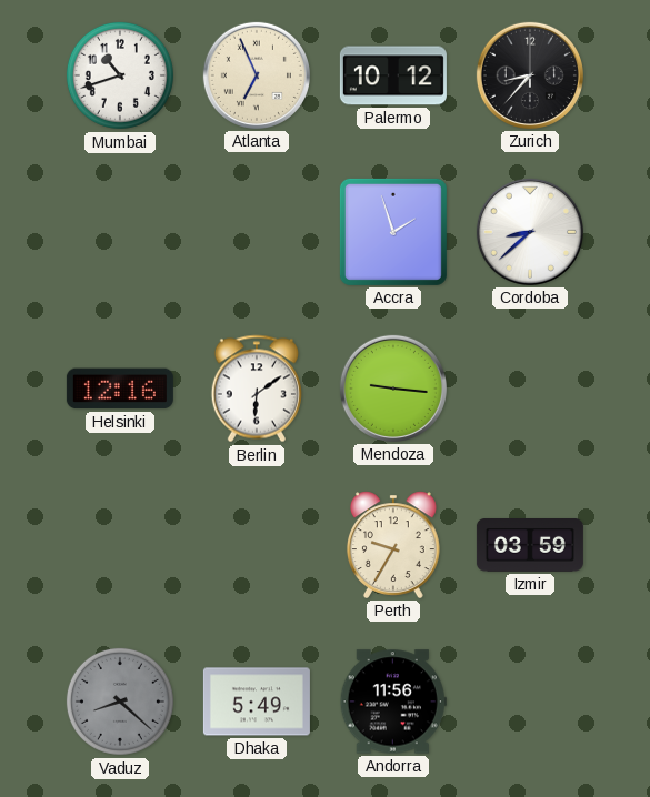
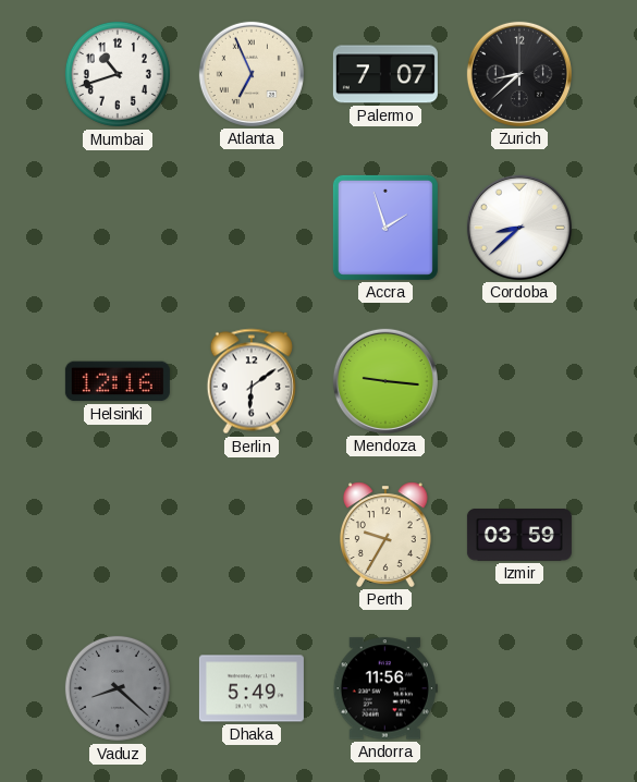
Palermo: 10:12 -> 7:07 (385, 74)
Zurich: 8:37 -> 8:38 (519, 74)
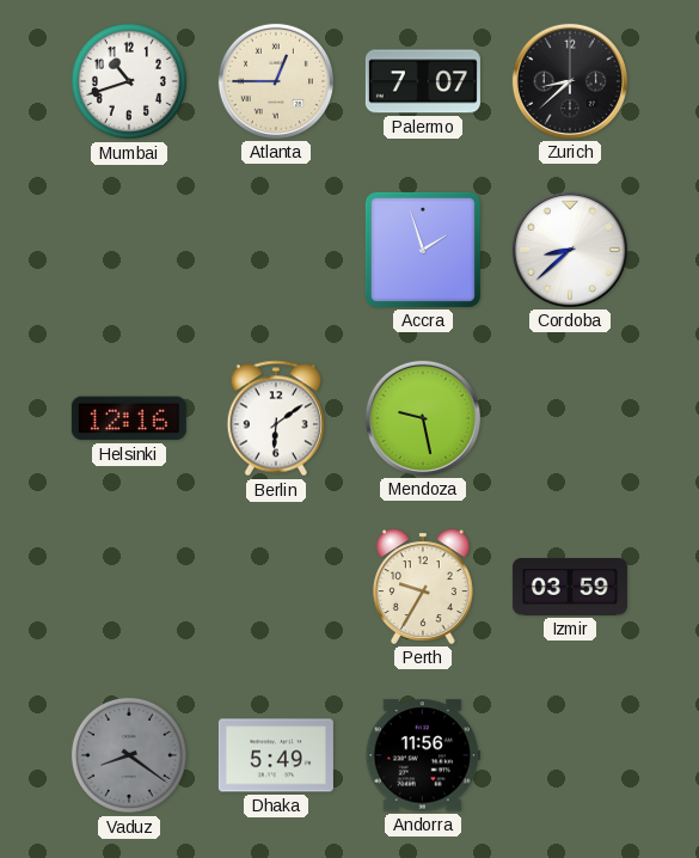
Atlanta: 6:56 -> 12:45 (276, 81)
Mendoza: 9:16 -> 9:28 (423, 418)
Vaduz: 8:22 -> 8:21 (129, 755)
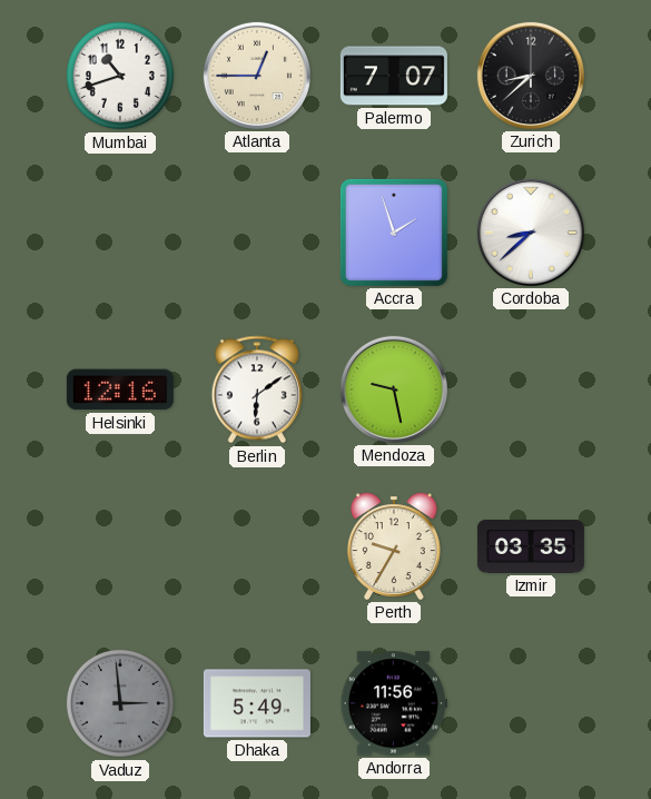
Izmir: 03:59 -> 03:35 (531, 548)
Vaduz: 8:21 -> 2:59 (120, 703)
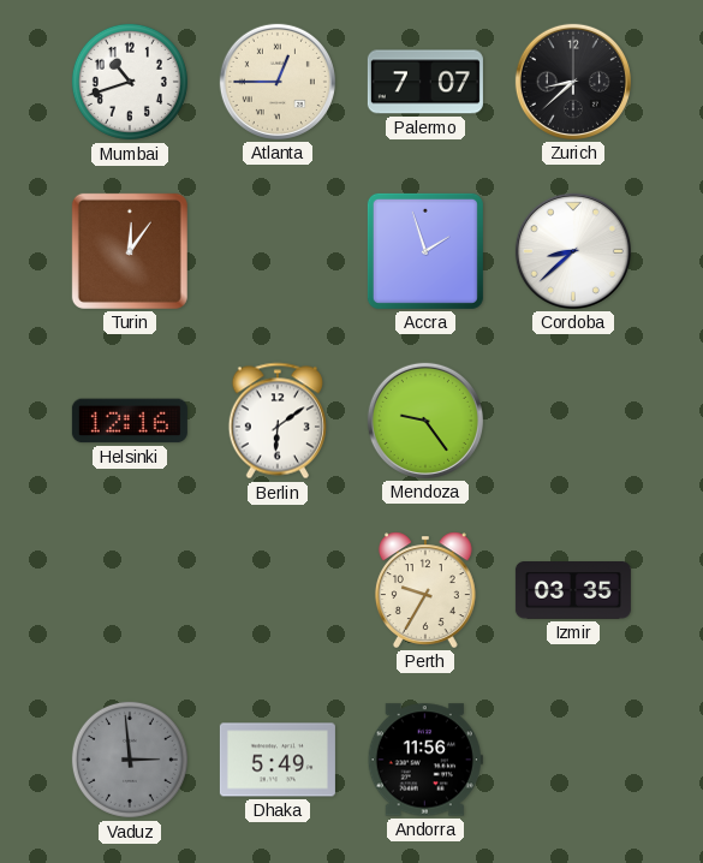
Turin: none -> 12:06 (130, 251)
Mendoza: 9:28 -> 9:24 (425, 421)
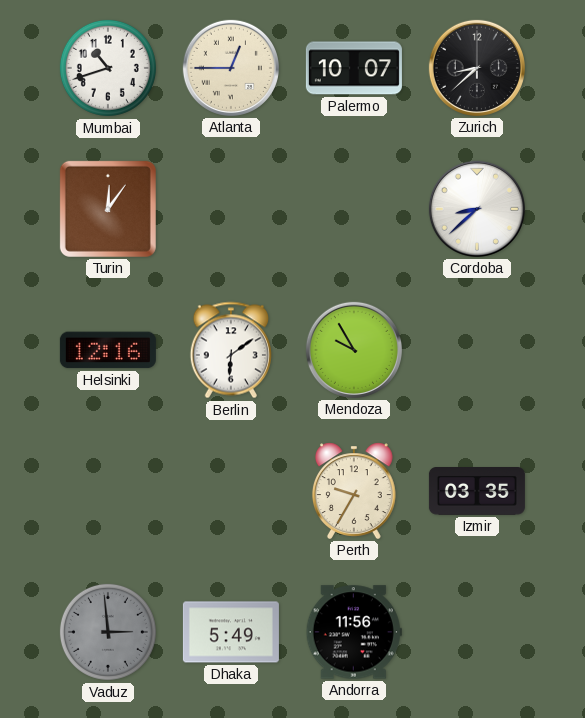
Palermo: 7:07 -> 10:07 (354, 68)
Accra: 1:57 -> none (425, 251)
Mendoza: 9:24 -> 9:55 (354, 350)
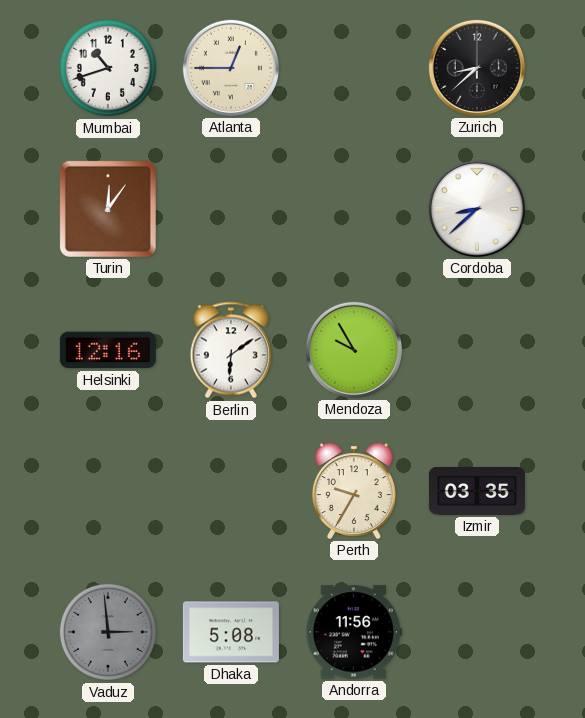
Palermo: 10:07 -> none (354, 68)
Dhaka: 5:49 -> 5:08 (231, 632)
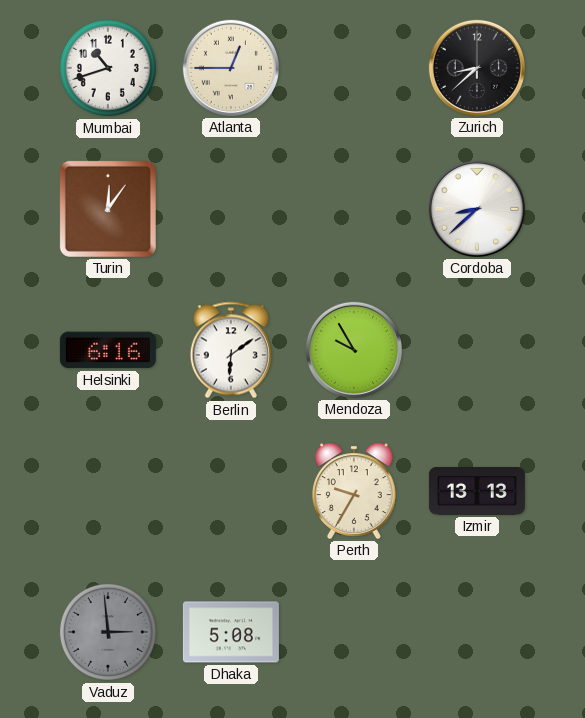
Helsinki: 12:16 -> 6:16 (108, 350)
Izmir: 03:35 -> 13:13 (477, 492)
Andorra: 11:56 -> none (354, 632)
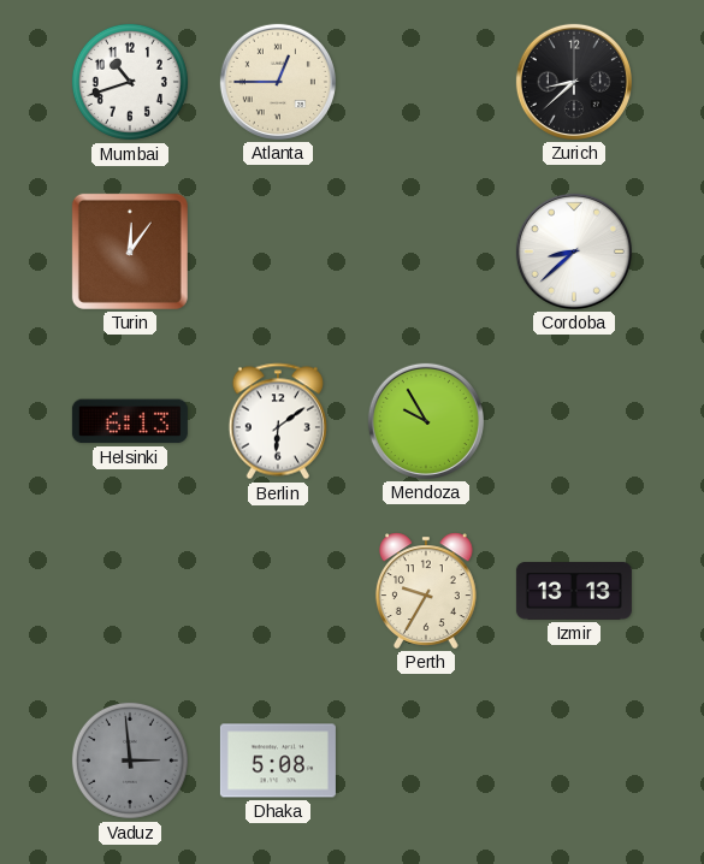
Helsinki: 6:16 -> 6:13 (130, 421)
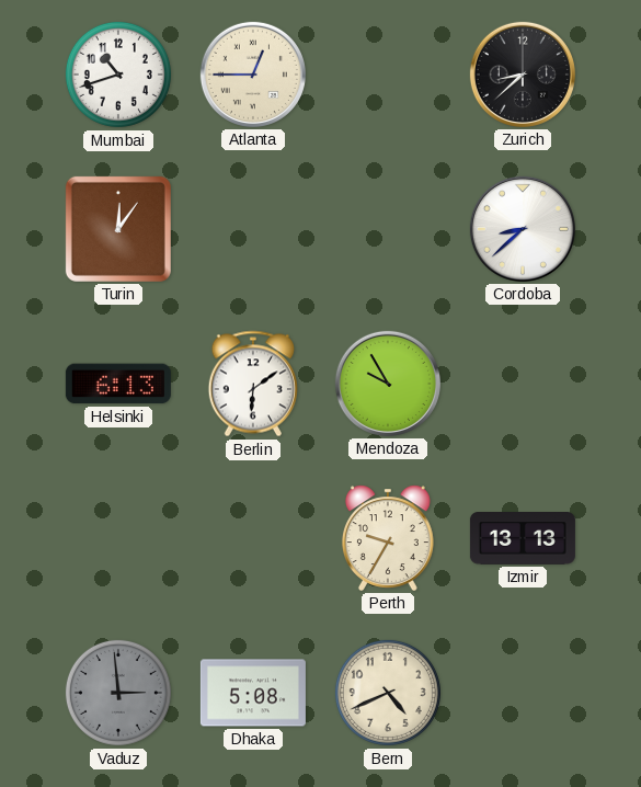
Bern: none -> 4:41 (388, 693)
